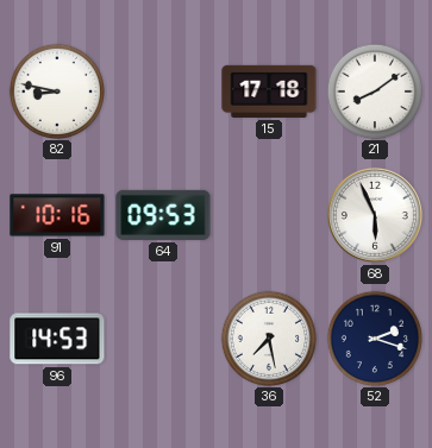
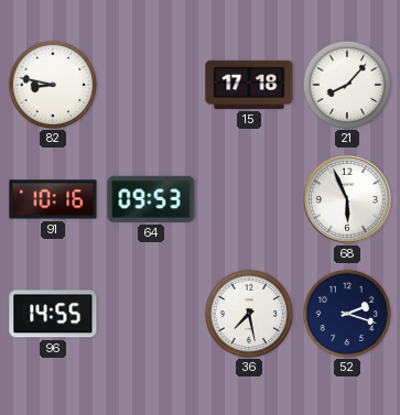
21: 8:09 -> 8:07 (346, 84)
96: 14:53 -> 14:55 (53, 314)
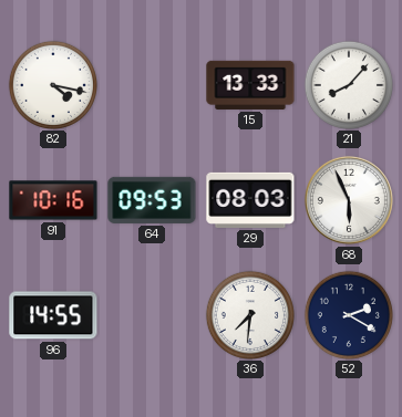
82: 8:47 -> 4:17 (52, 84)
15: 17:18 -> 13:33 (250, 85)
29: none -> 08:03 (250, 200)
36: 7:28 -> 7:31 (249, 314)
52: 2:18 -> 2:20 (348, 314)
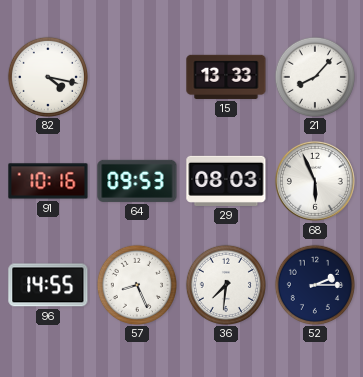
57: none -> 8:26 (136, 284)
52: 2:20 -> 2:15 (314, 284)
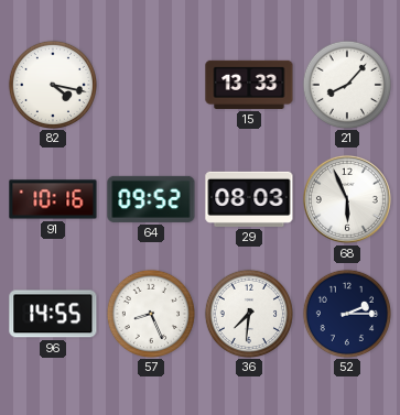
64: 09:53 -> 09:52 (151, 199)
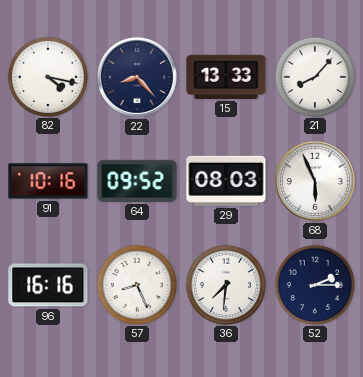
22: none -> 8:23 (137, 77)
96: 14:55 -> 16:16 (48, 285)
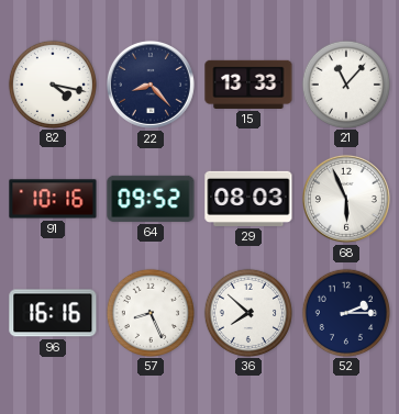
21: 8:07 -> 11:07 (345, 83)
36: 7:31 -> 7:52 (247, 312)
